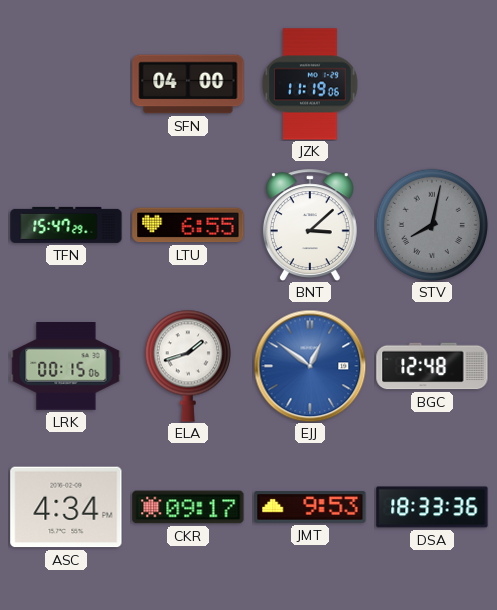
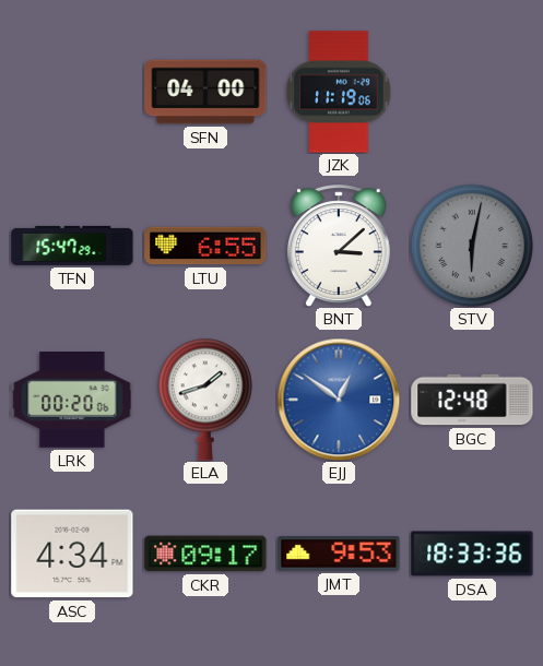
STV: 8:02 -> 6:02 (471, 245)
LRK: 00:15 -> 00:20 (72, 401)
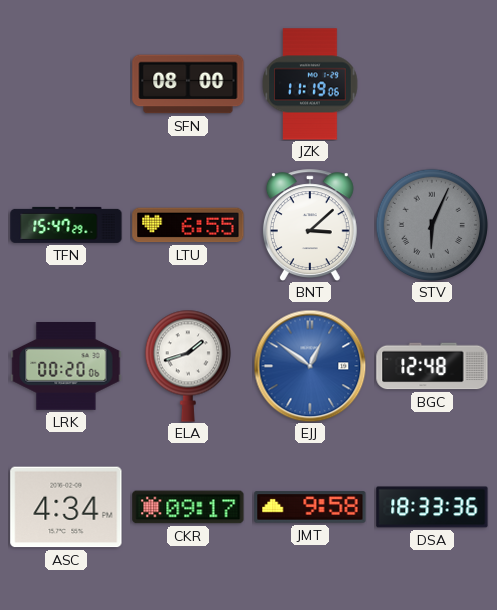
SFN: 04:00 -> 08:00 (188, 84)
STV: 6:02 -> 6:04 (431, 224)
JMT: 9:53 -> 9:58 (310, 507)
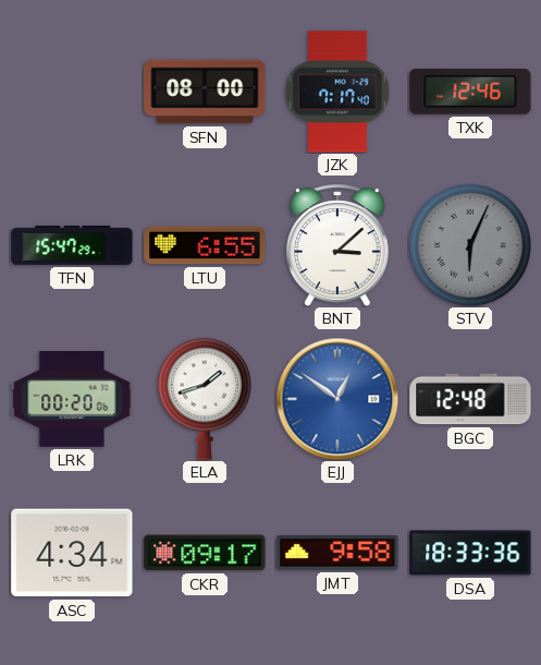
JZK: 11:19 -> 7:17 (337, 92)
TXK: none -> 12:46 (470, 93)
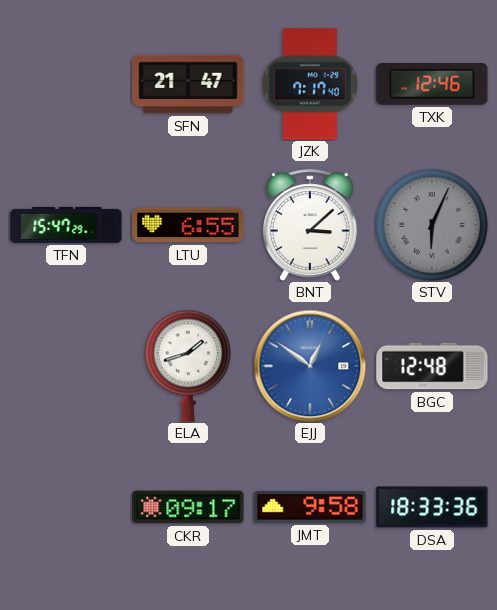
SFN: 08:00 -> 21:47 (188, 84)
LRK: 00:20 -> none (72, 400)
ASC: 4:34 -> none (72, 553)
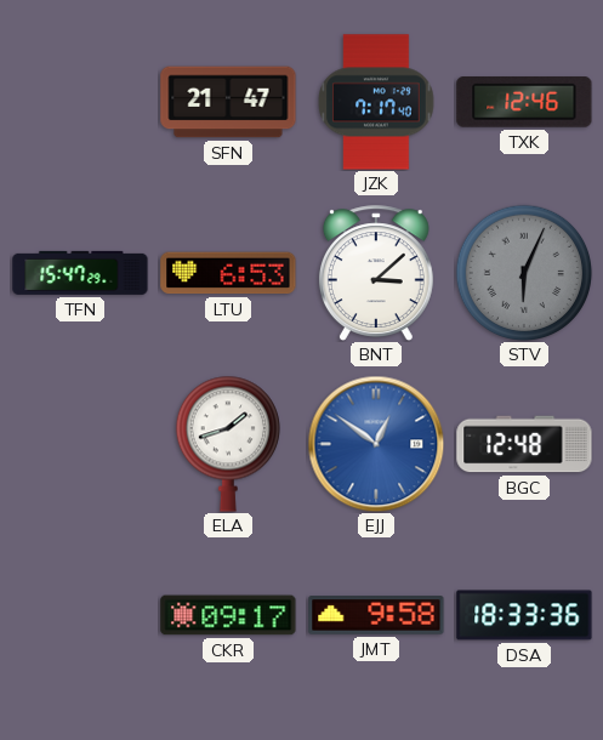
LTU: 6:55 -> 6:53 (228, 273)
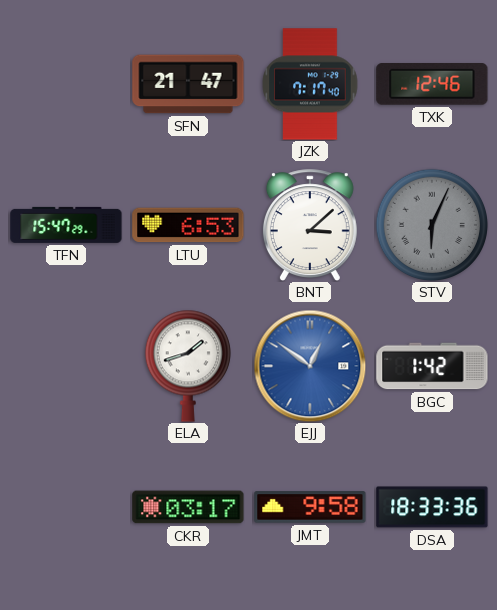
BGC: 12:48 -> 1:42 (432, 366)
CKR: 09:17 -> 03:17 (188, 507)
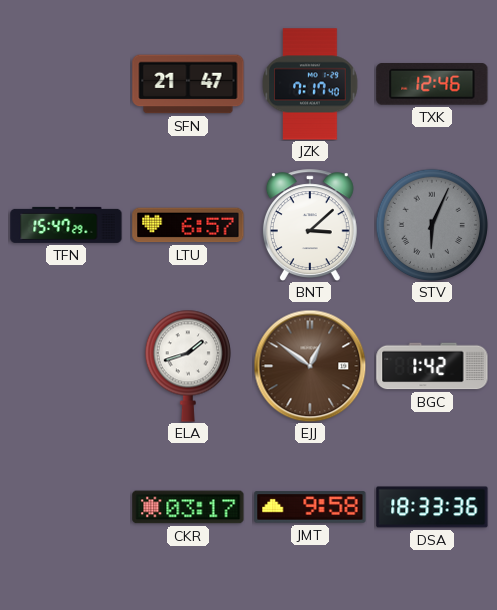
LTU: 6:53 -> 6:57 (188, 225)
EJJ dial: blue -> brown (310, 366)
